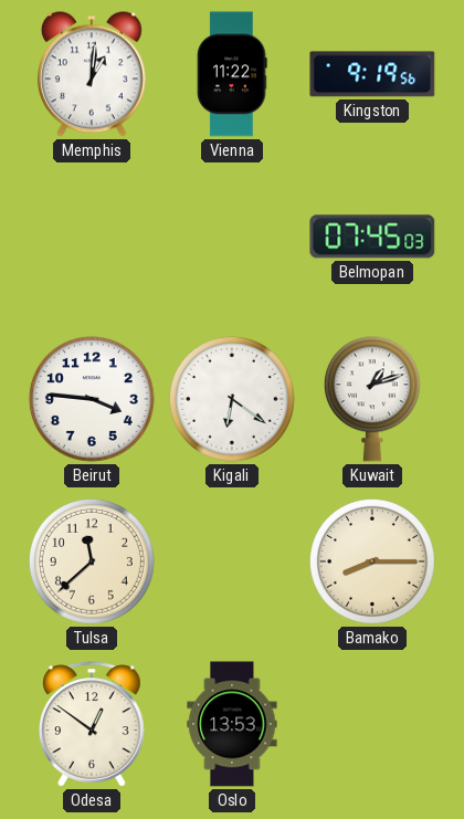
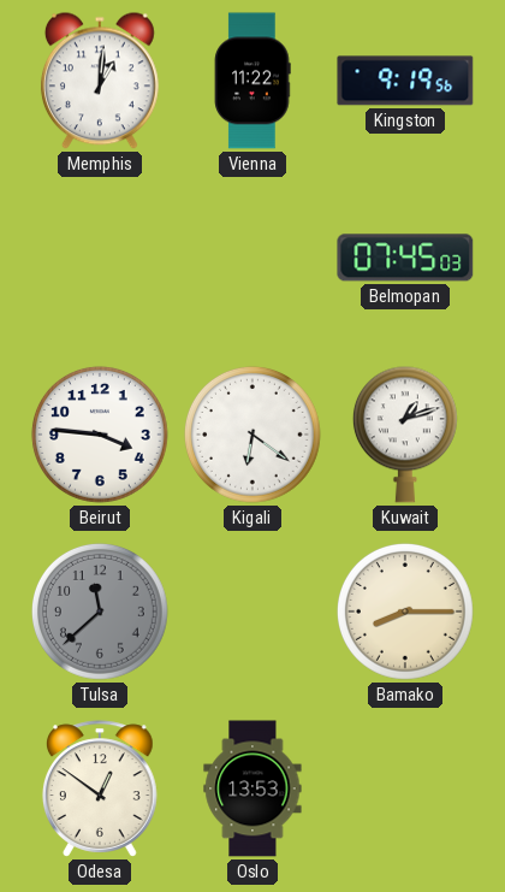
Tulsa dial: cream -> grey (100, 612)
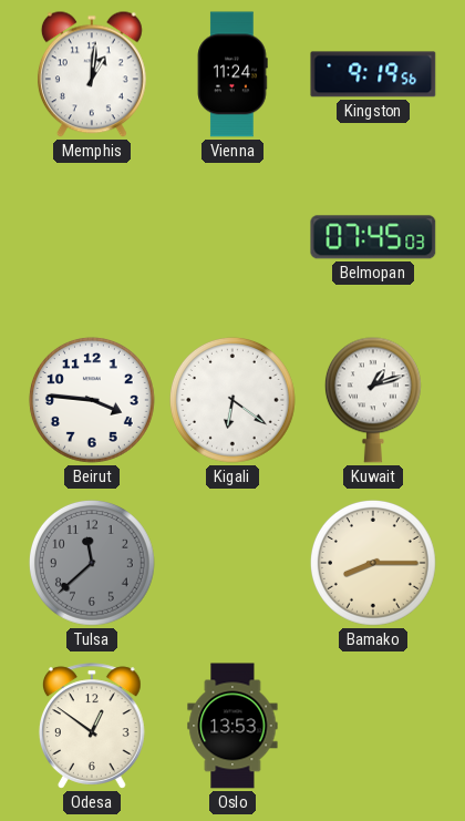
Vienna: 11:22 -> 11:24 (232, 74)
